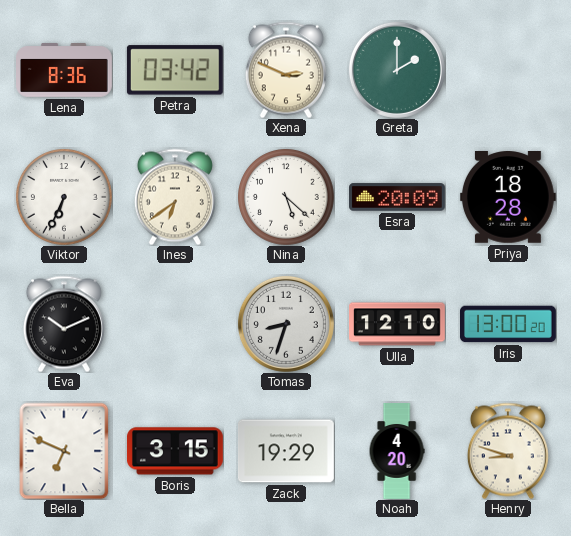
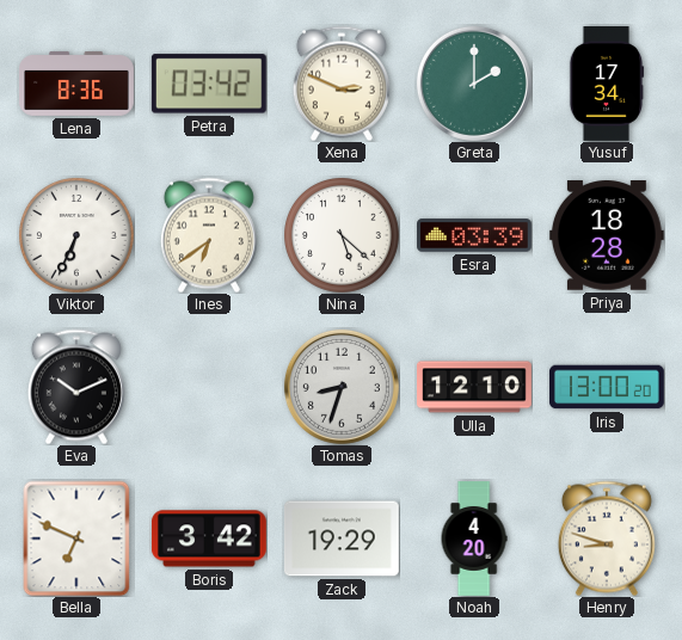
Yusuf: none -> 17:34 (607, 85)
Esra: 20:09 -> 03:39 (475, 235)
Boris: 3:15 -> 3:42 (209, 539)
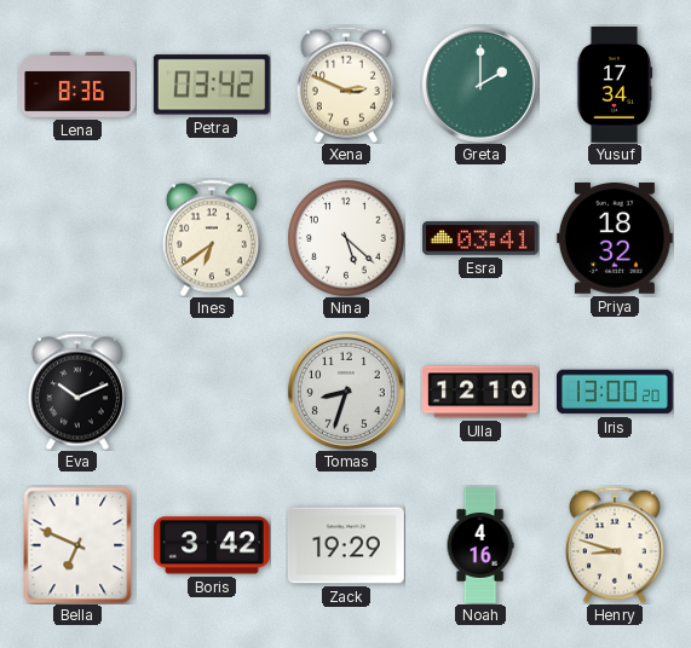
Viktor: 6:34 -> none (76, 235)
Esra: 03:39 -> 03:41 (482, 238)
Priya: 18:28 -> 18:32 (615, 239)
Noah: 4:20 -> 4:16 (480, 545)
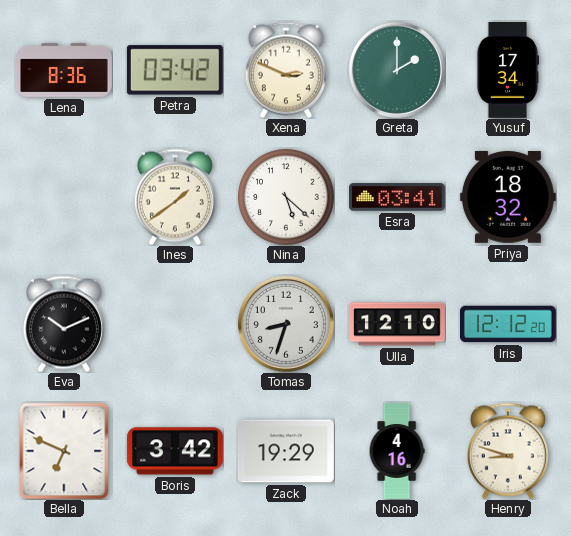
Ines: 6:39 -> 1:39 (175, 197)
Iris: 13:00 -> 12:12 (509, 324)
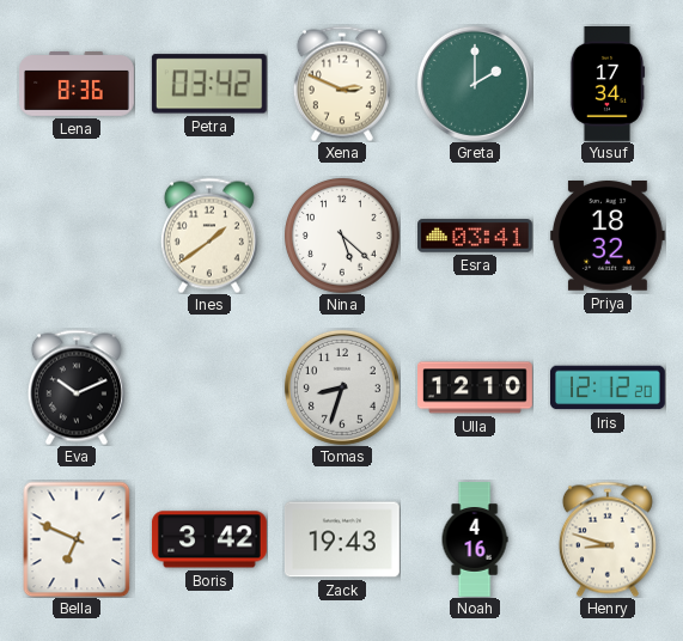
Zack: 19:29 -> 19:43 (342, 539)
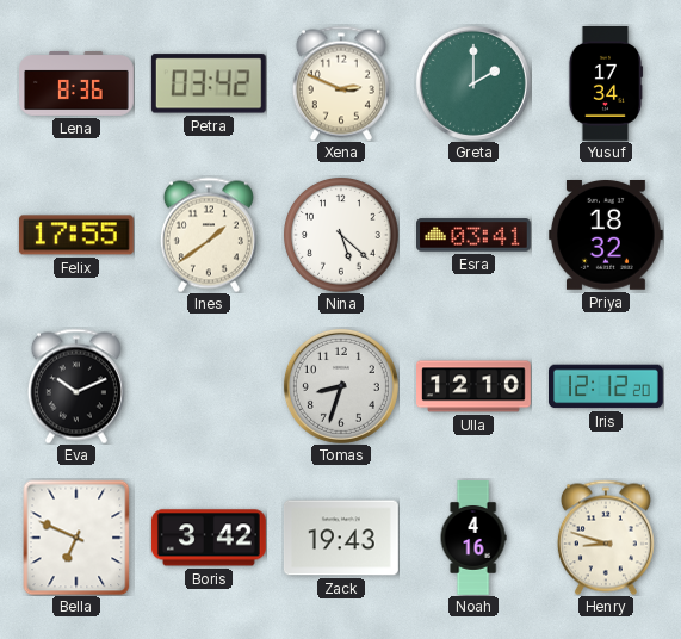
Felix: none -> 17:55 (76, 235)
